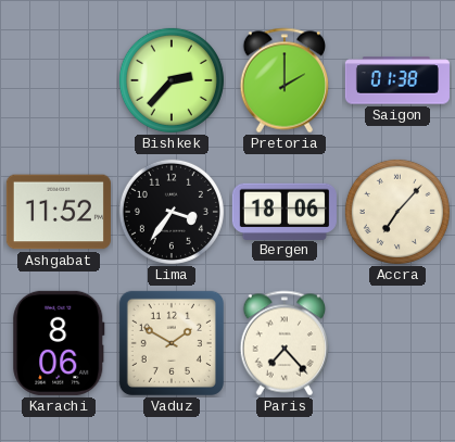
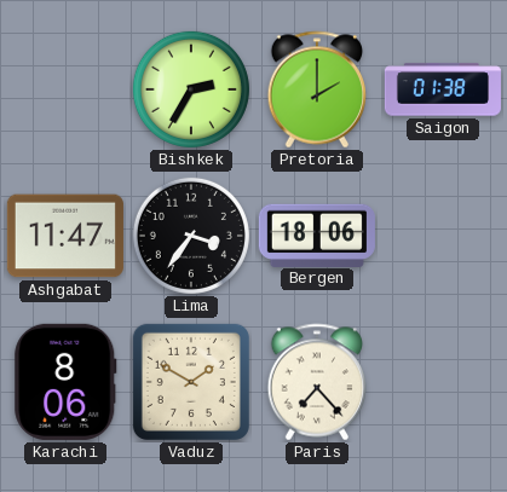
Bishkek: 2:37 -> 2:35 (191, 89)
Ashgabat: 11:52 -> 11:47 (65, 236)
Accra: 7:07 -> none (397, 212)
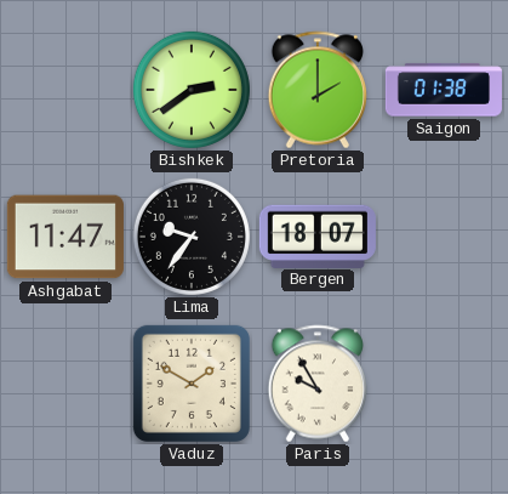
Bishkek: 2:35 -> 2:39 (192, 90)
Lima: 3:36 -> 9:36 (192, 237)
Bergen: 18:06 -> 18:07 (318, 235)
Karachi: 8:06 -> none (65, 382)
Paris: 7:23 -> 9:55 (316, 384)
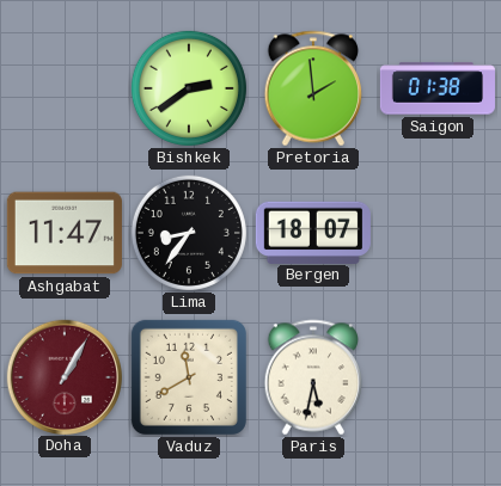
Pretoria: 2:00 -> 1:59 (312, 88)
Lima: 9:36 -> 8:36 (189, 233)
Doha: none -> 1:05 (63, 376)
Vaduz: 1:50 -> 11:40 (189, 377)
Paris: 9:55 -> 5:32 (312, 377)
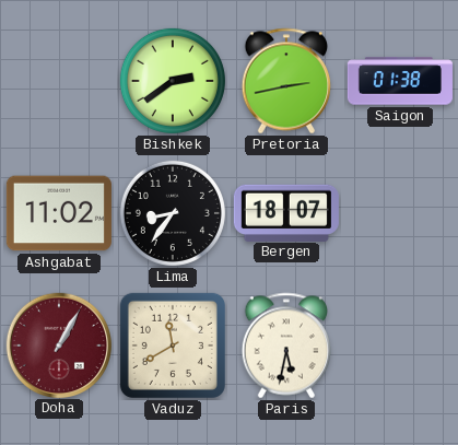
Pretoria: 1:59 -> 2:43 (285, 81)
Ashgabat: 11:47 -> 11:02 (59, 213)
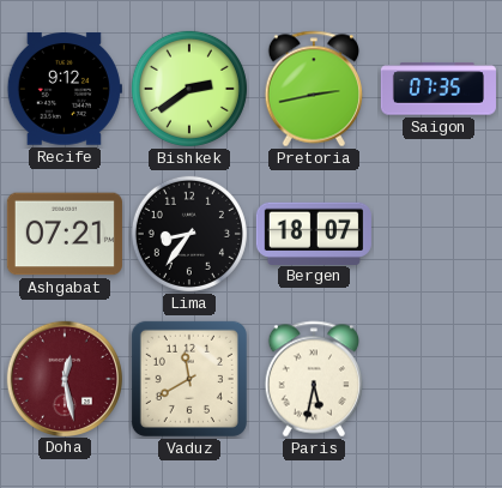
Recife: none -> 9:12 (65, 89)
Saigon: 01:38 -> 07:35 (439, 89)
Ashgabat: 11:02 -> 07:21 (65, 234)
Doha: 1:05 -> 12:28 (63, 378)
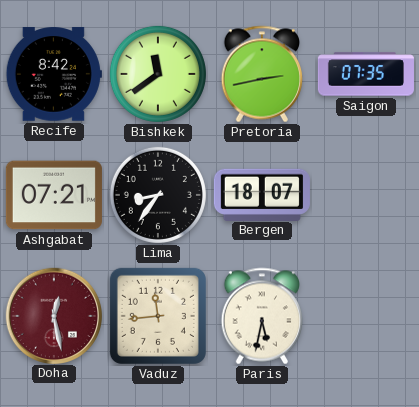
Recife: 9:12 -> 8:42 (54, 74)
Bishkek: 2:39 -> 11:39 (158, 74)
Vaduz: 11:40 -> 11:44 (158, 316)
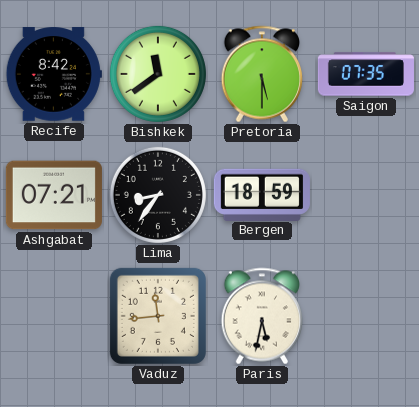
Pretoria: 2:43 -> 5:30 (261, 74)
Bergen: 18:07 -> 18:59 (262, 194)
Doha: 12:28 -> none (53, 315)
